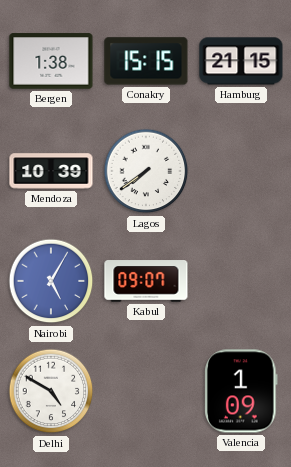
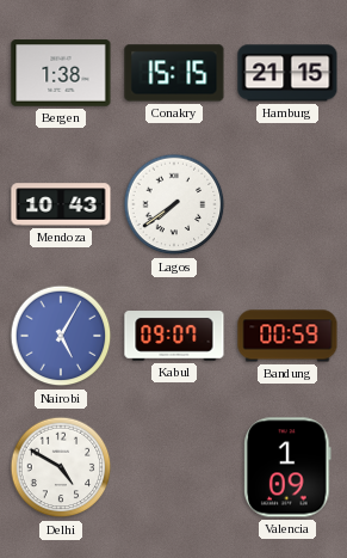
Mendoza: 10:39 -> 10:43 (61, 204)
Bandung: none -> 00:59 (287, 336)
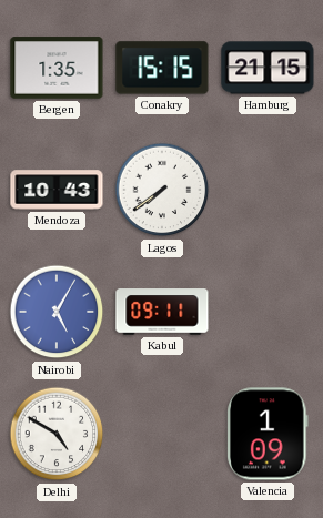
Bergen: 1:38 -> 1:35 (57, 68)
Kabul: 09:07 -> 09:11 (162, 312)
Bandung: 00:59 -> none (287, 336)
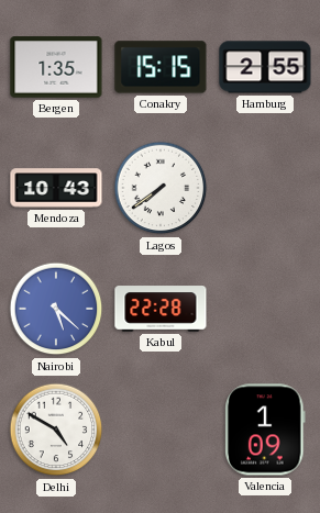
Hamburg: 21:15 -> 2:55 (265, 67)
Nairobi: 5:05 -> 5:22 (56, 309)
Kabul: 09:11 -> 22:28 (161, 309)
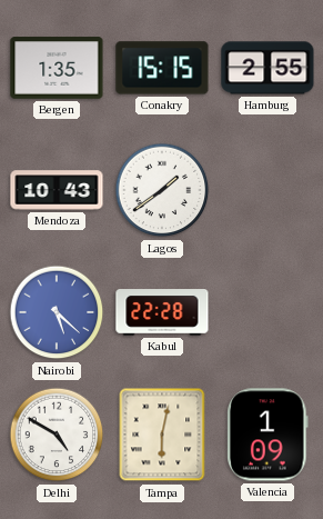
Lagos: 7:39 -> 1:39 (162, 190)
Tampa: none -> 6:02 (162, 435)
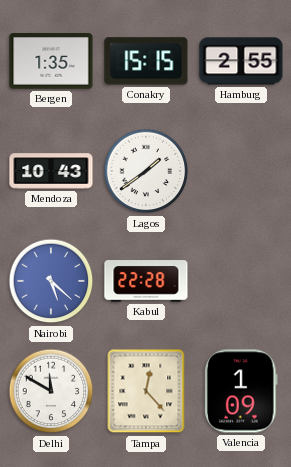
Delhi: 4:50 -> 11:50 (51, 391)
Tampa: 6:02 -> 12:23 (146, 391)
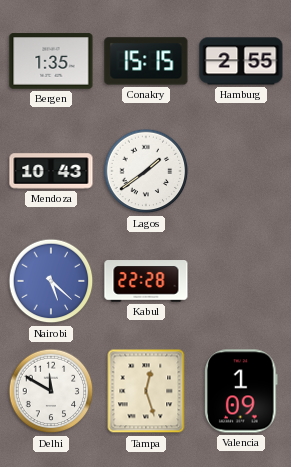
Tampa: 12:23 -> 12:27 (146, 391)
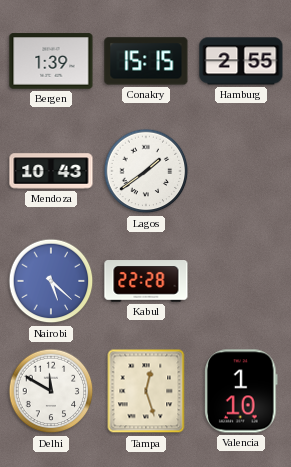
Bergen: 1:35 -> 1:39 (51, 61)
Valencia: 1:09 -> 1:10 (241, 391)
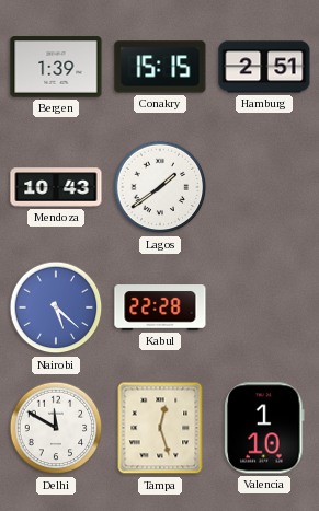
Hamburg: 2:55 -> 2:51 (264, 67)
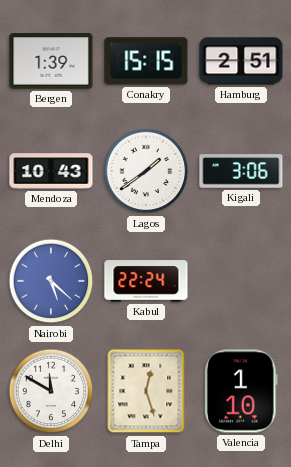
Kigali: none -> 3:06 (241, 171)
Kabul: 22:28 -> 22:24 (146, 281)
